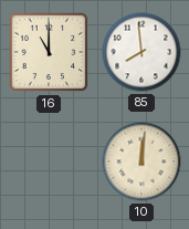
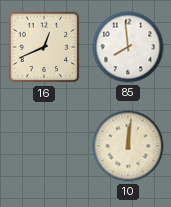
16: 11:00 -> 12:41 (44, 47)
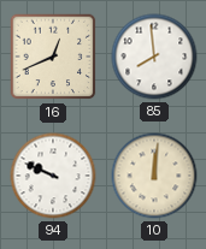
94: none -> 9:49 (53, 176)
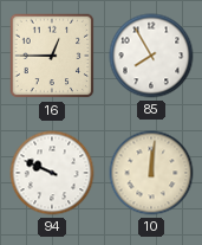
16: 12:41 -> 12:45 (52, 56)
85: 7:59 -> 7:55 (151, 56)
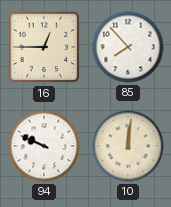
85: 7:55 -> 7:53 (128, 47)
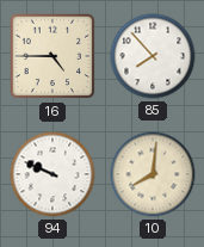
16: 12:45 -> 4:45 (52, 56)
10: 12:01 -> 8:01 (153, 174)
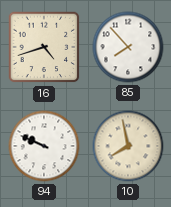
16: 4:45 -> 4:42 (44, 47)
10: 8:01 -> 7:58 (128, 146)
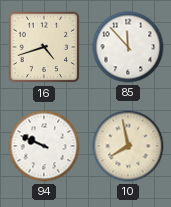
85: 7:53 -> 11:53 (128, 47)
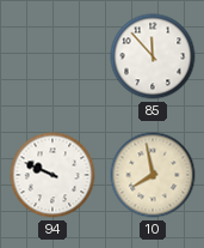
16: 4:42 -> none (44, 47)
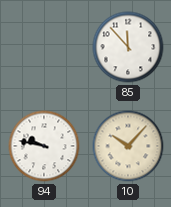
94: 9:49 -> 9:47 (44, 146)
10: 7:58 -> 10:07 (128, 146)
